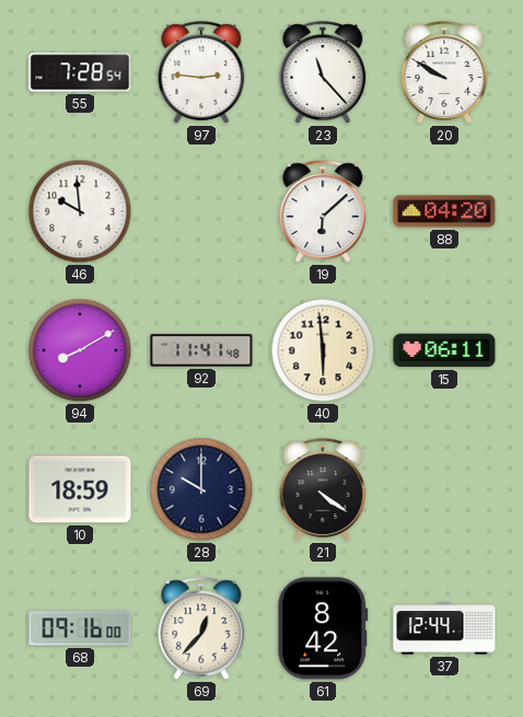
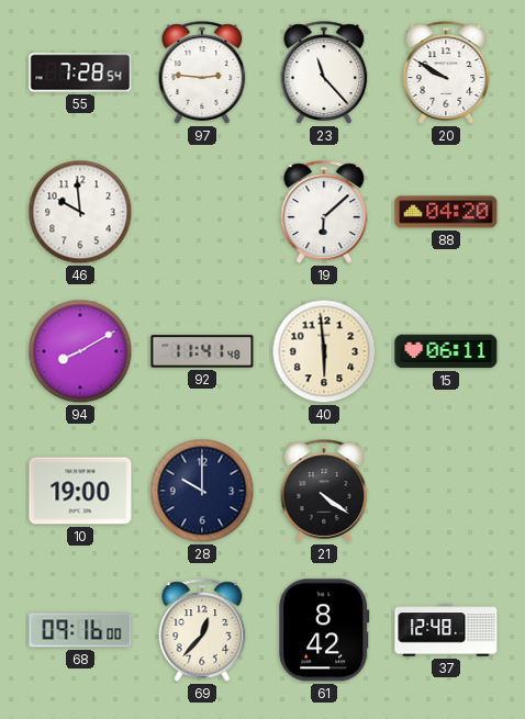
10: 18:59 -> 19:00 (80, 491)
37: 12:44 -> 12:48 (446, 630)
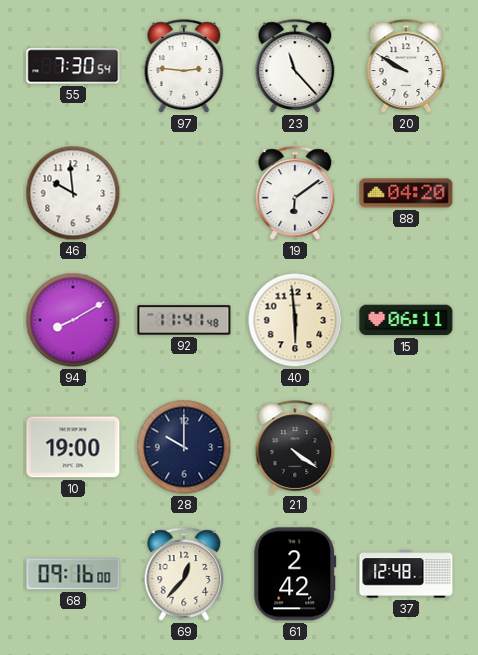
55: 7:28 -> 7:30 (73, 66)
19: 6:08 -> 6:09 (295, 193)
61: 8:42 -> 2:42 (295, 574)
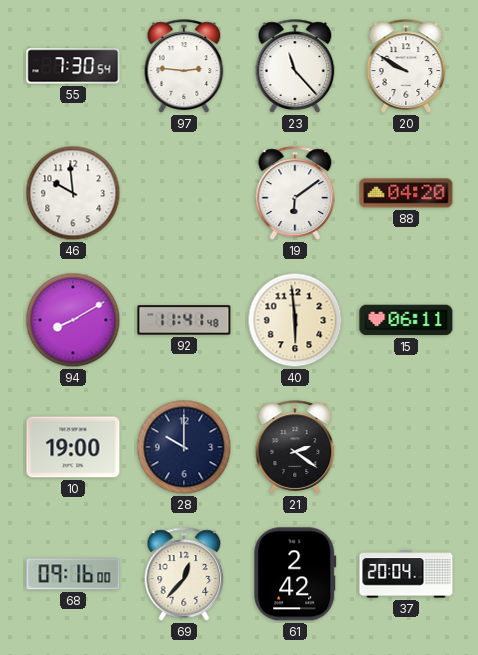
21: 4:21 -> 2:21 (295, 447)
37: 12:48 -> 20:04 (406, 574)
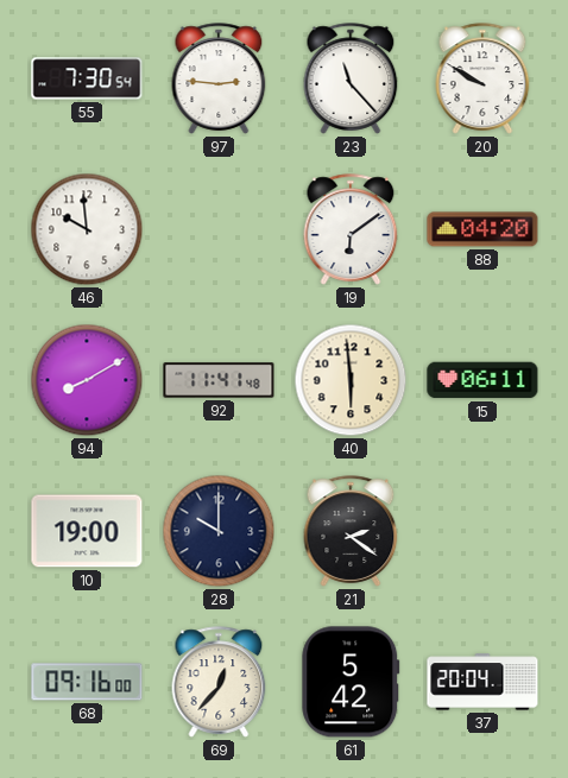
61: 2:42 -> 5:42 (351, 682)
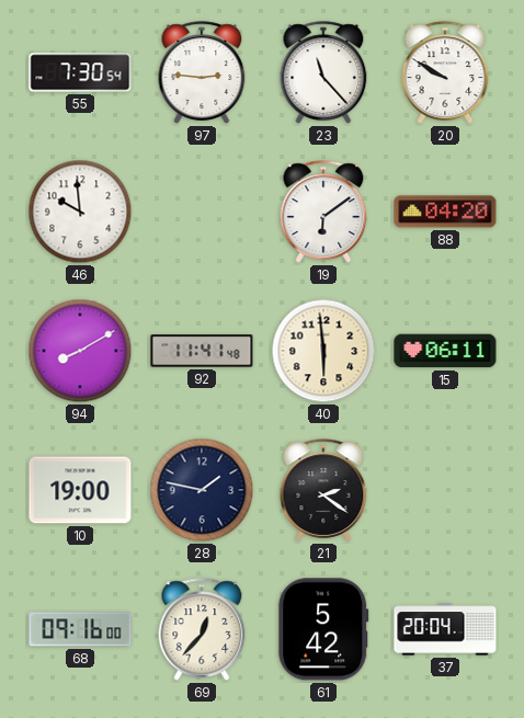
28: 10:00 -> 1:47 (202, 490)
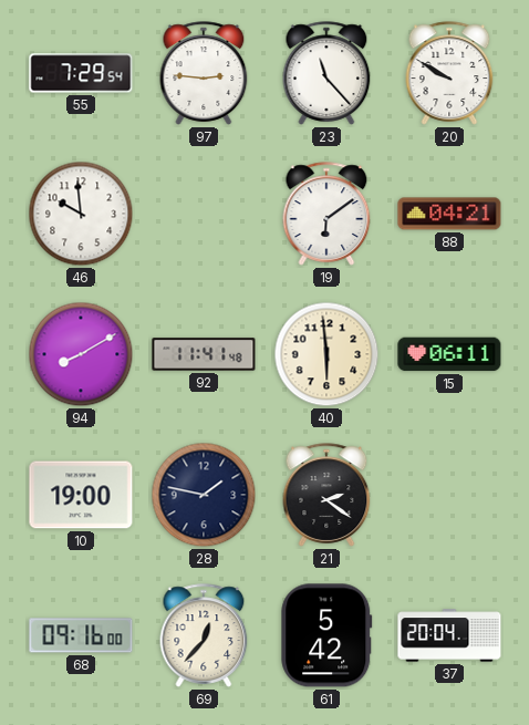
55: 7:30 -> 7:29 (81, 73)
88: 04:20 -> 04:21 (449, 214)
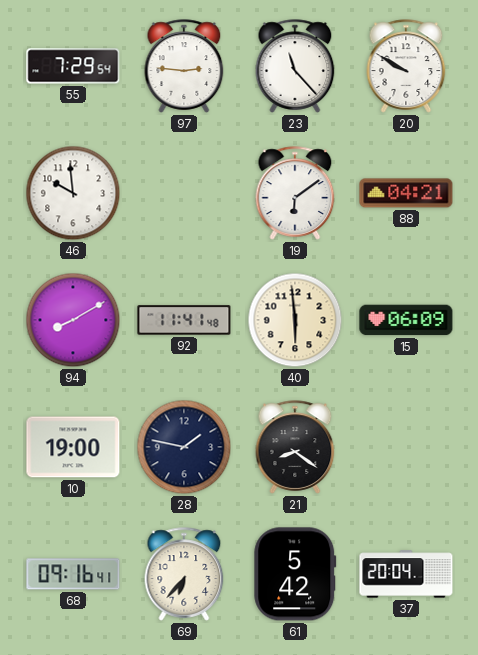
15: 06:11 -> 06:09 (406, 320)
21: 2:21 -> 8:21 (295, 447)
68: 09:16:00 -> 09:16:41 (73, 574)
69: 12:37 -> 6:37 (184, 574)
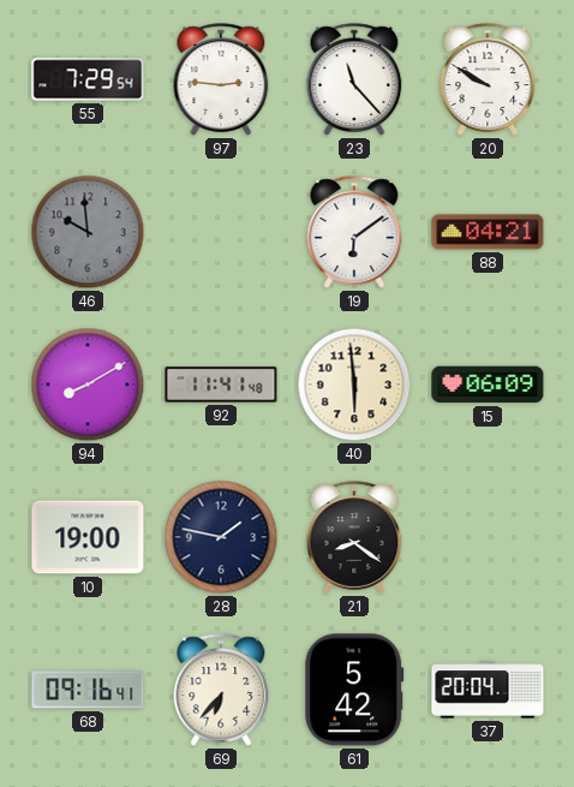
46 dial: white -> grey (88, 232)
